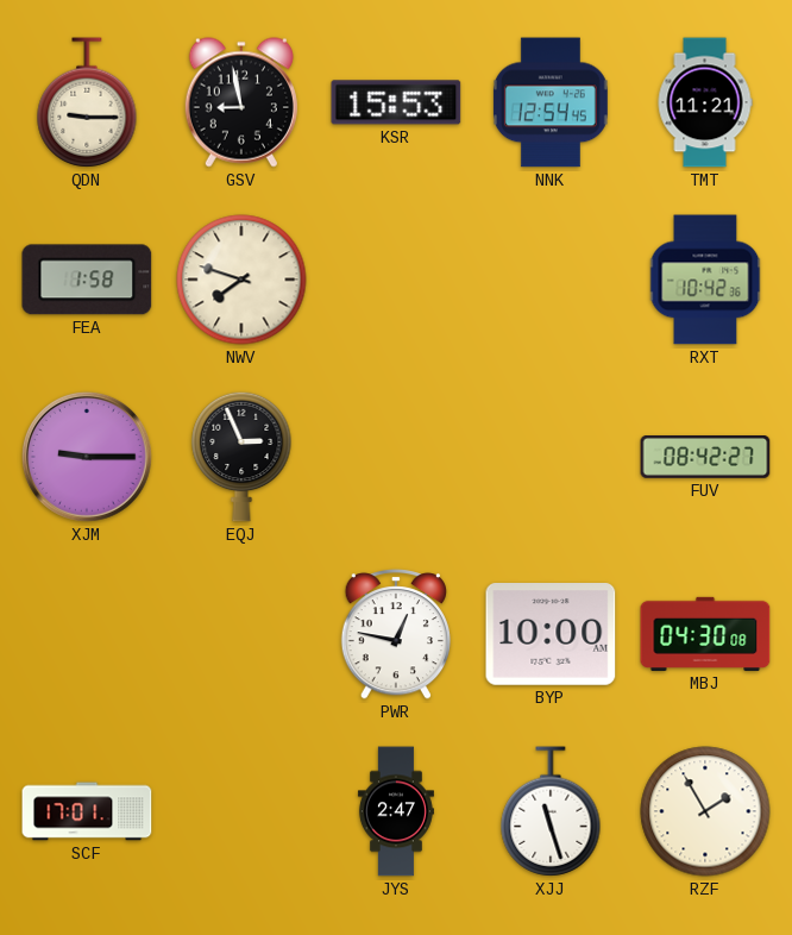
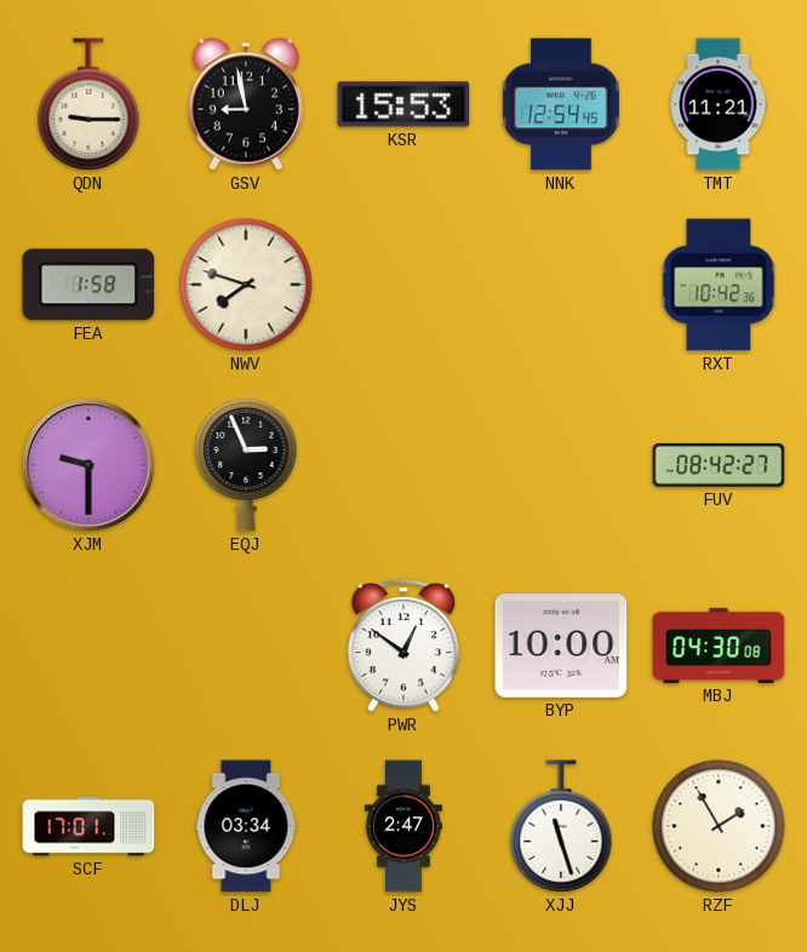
XJM: 9:15 -> 9:30 (88, 465)
PWR: 12:47 -> 12:51 (402, 646)
DLJ: none -> 03:34 (246, 826)
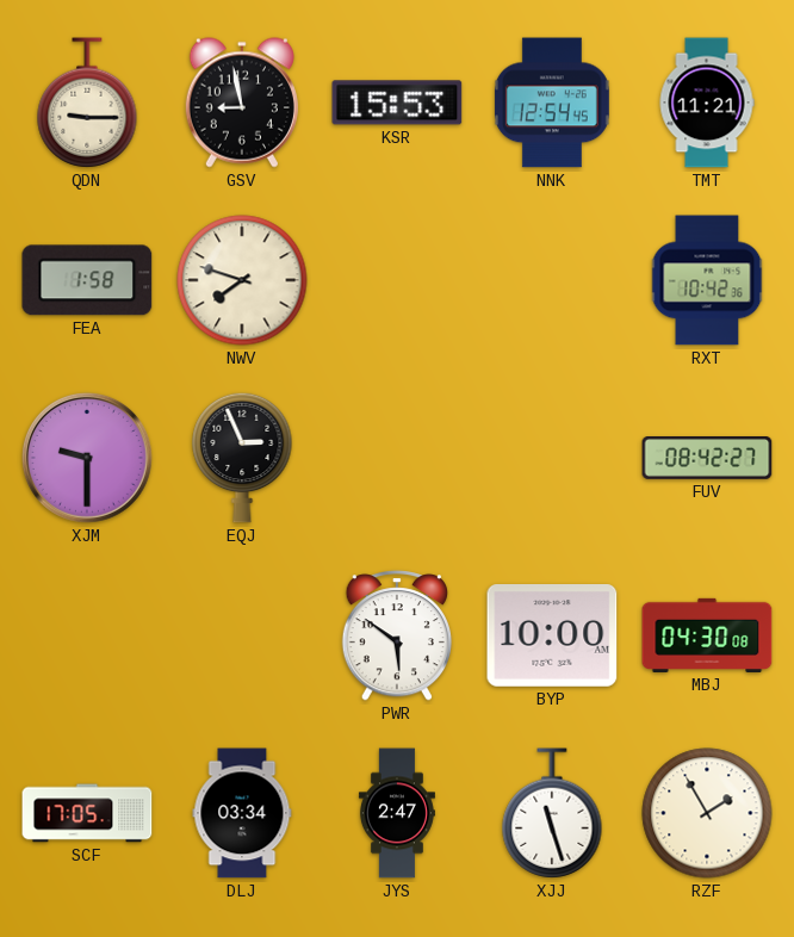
PWR: 12:51 -> 5:51 (396, 635)
SCF: 17:01 -> 17:05 (87, 813)
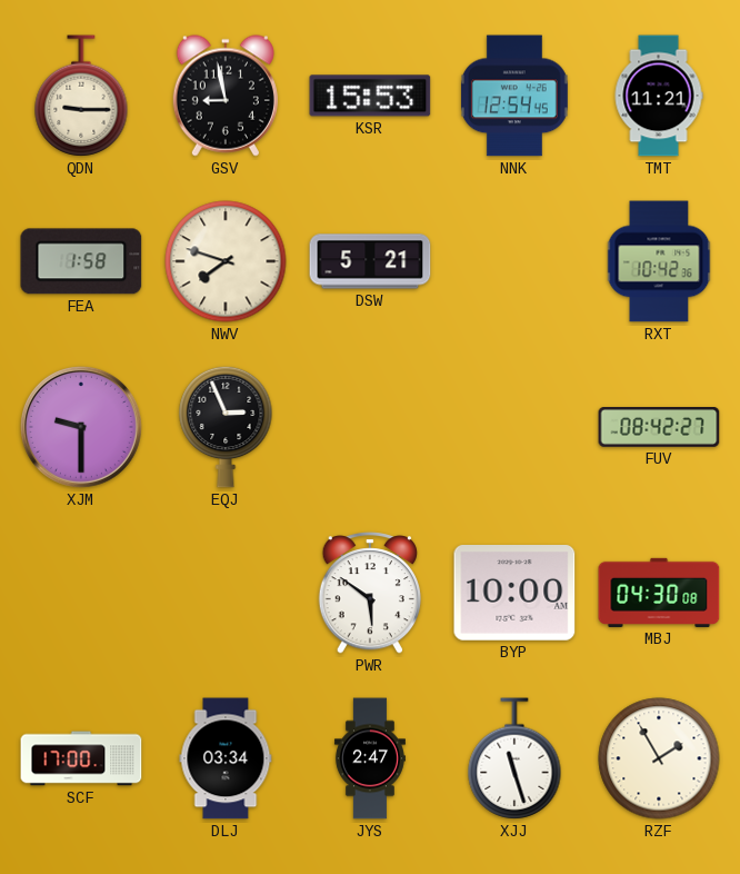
DSW: none -> 5:21 (370, 261)
SCF: 17:05 -> 17:00 (81, 758)
